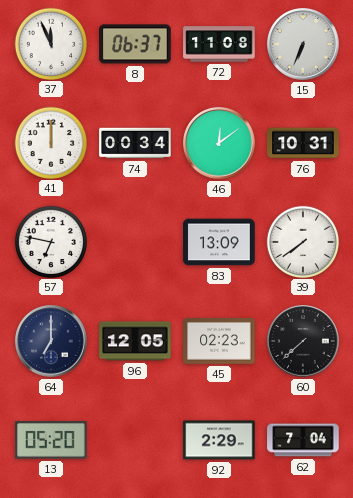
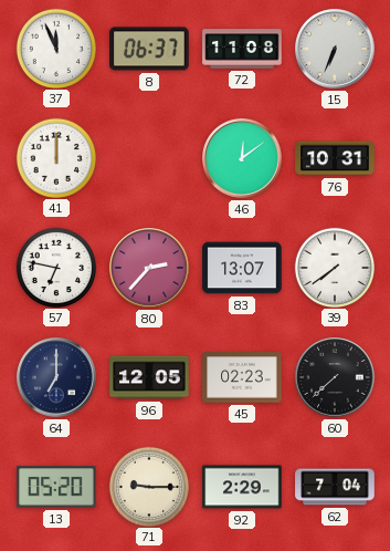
74: 00:34 -> none (135, 143)
80: none -> 2:37 (149, 268)
83: 13:09 -> 13:07 (242, 268)
71: none -> 9:15 (148, 486)
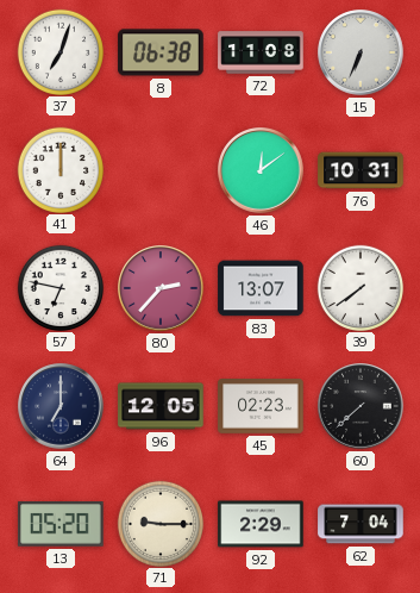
37: 11:56 -> 7:03 (59, 51)
8: 06:37 -> 06:38 (161, 52)
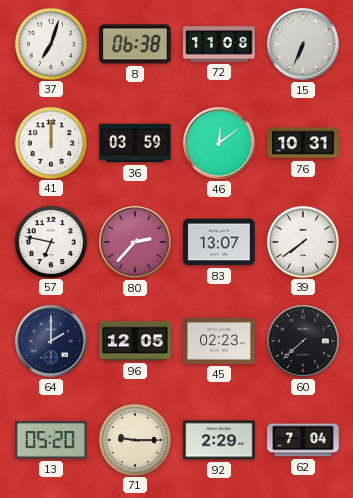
36: none -> 03:59 (135, 143)
64: 7:00 -> 2:00 (51, 341)
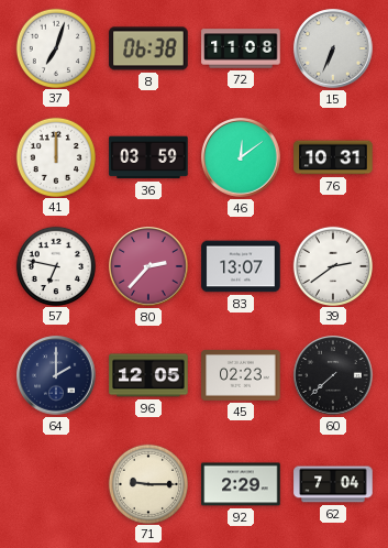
39: 7:39 -> 2:39 (332, 265)
13: 05:20 -> none (51, 440)
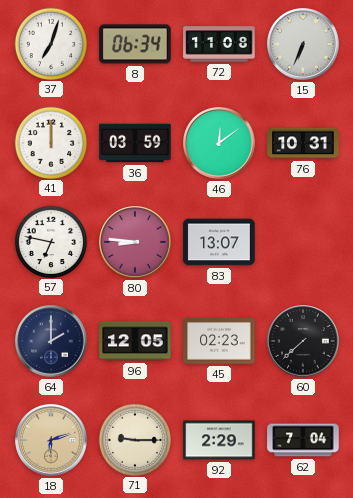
8: 06:38 -> 06:34 (135, 44)
80: 2:37 -> 8:46 (135, 242)
39: 2:39 -> none (332, 265)
18: none -> 6:12 (51, 440)
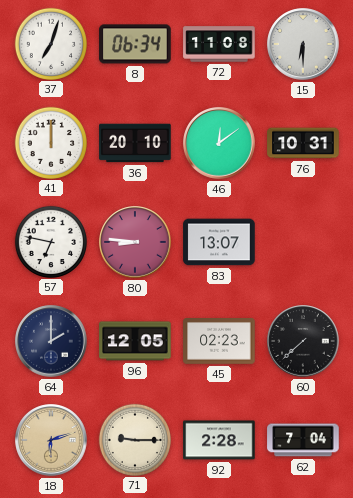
15: 6:34 -> 6:30 (303, 44)
36: 03:59 -> 20:10 (135, 143)
92: 2:29 -> 2:28 (219, 440)
